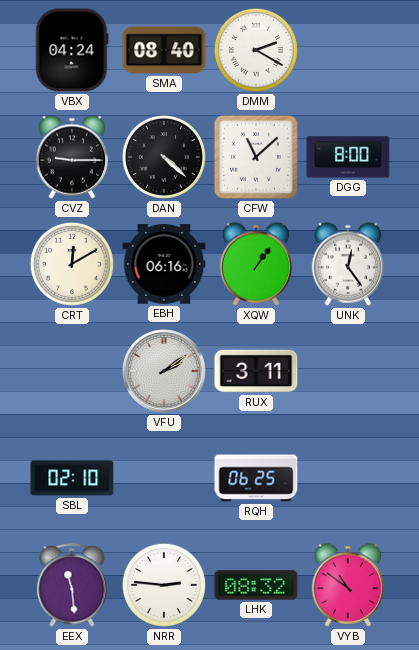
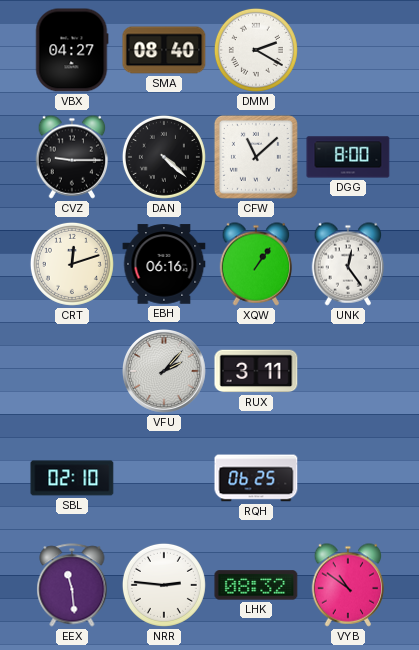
VBX: 04:24 -> 04:27 (72, 50)
CRT: 12:10 -> 12:12 (72, 264)
VFU: 2:09 -> 2:07 (165, 372)
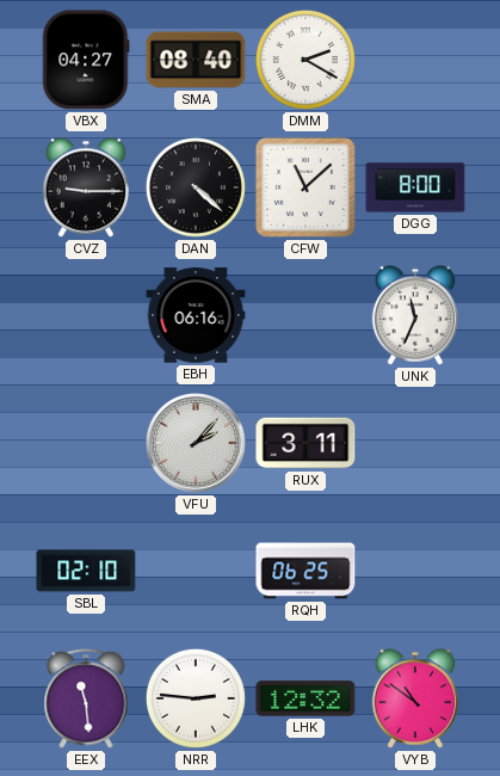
CRT: 12:12 -> none (72, 264)
XQW: 1:06 -> none (256, 264)
UNK: 12:24 -> 11:34 (415, 315)
LHK: 08:32 -> 12:32 (305, 698)
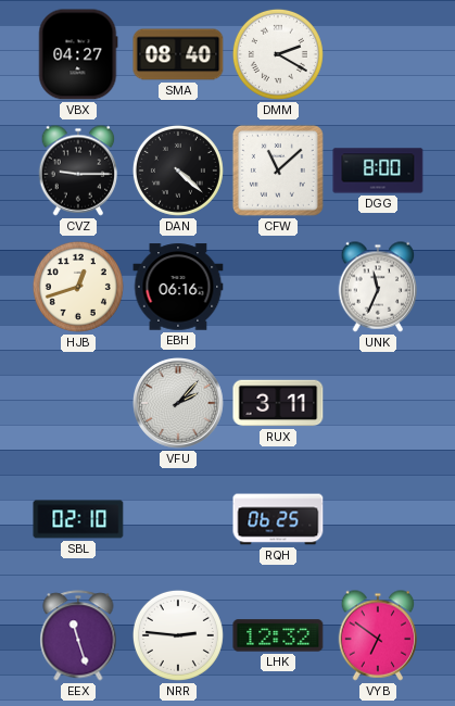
HJB: none -> 12:42 (78, 287)
EEX: 11:29 -> 11:27 (78, 635)
VYB: 10:51 -> 6:51 (378, 635)
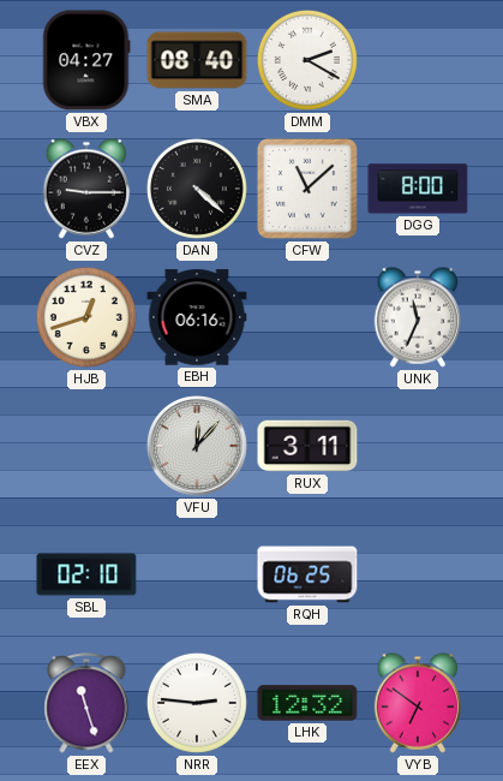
VFU: 2:07 -> 12:07 (198, 447)
